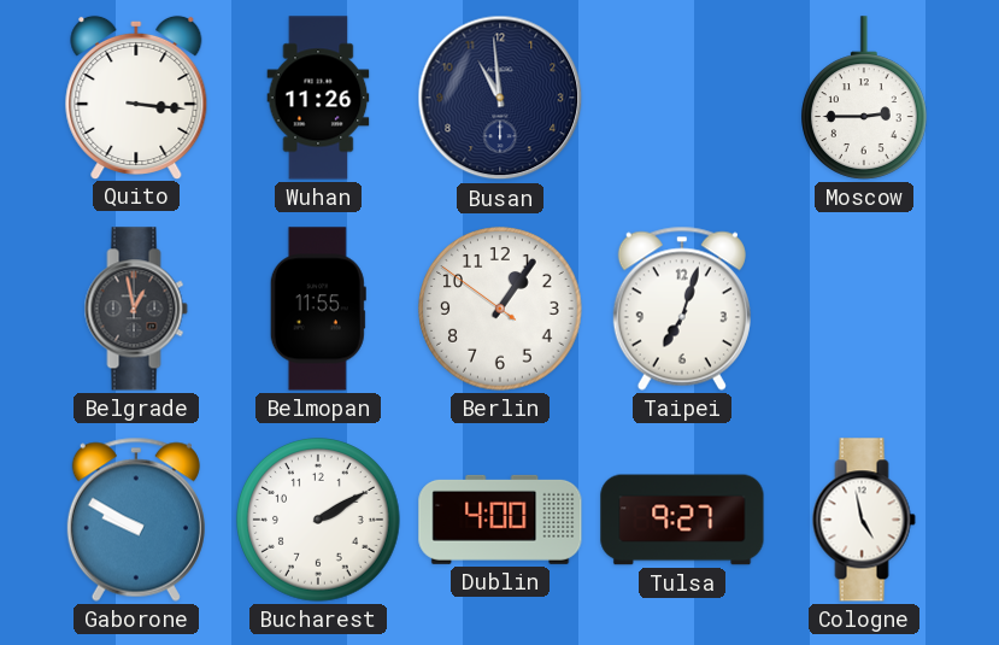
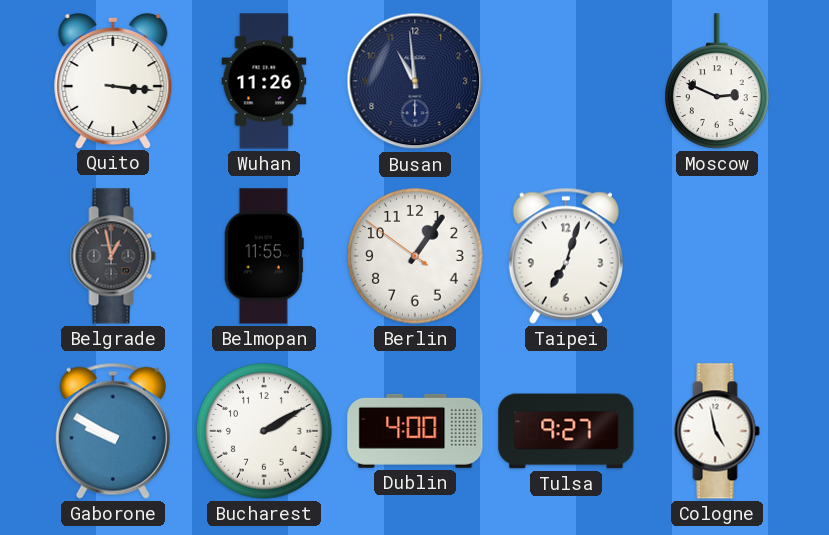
Moscow: 2:45 -> 2:49 (718, 81)
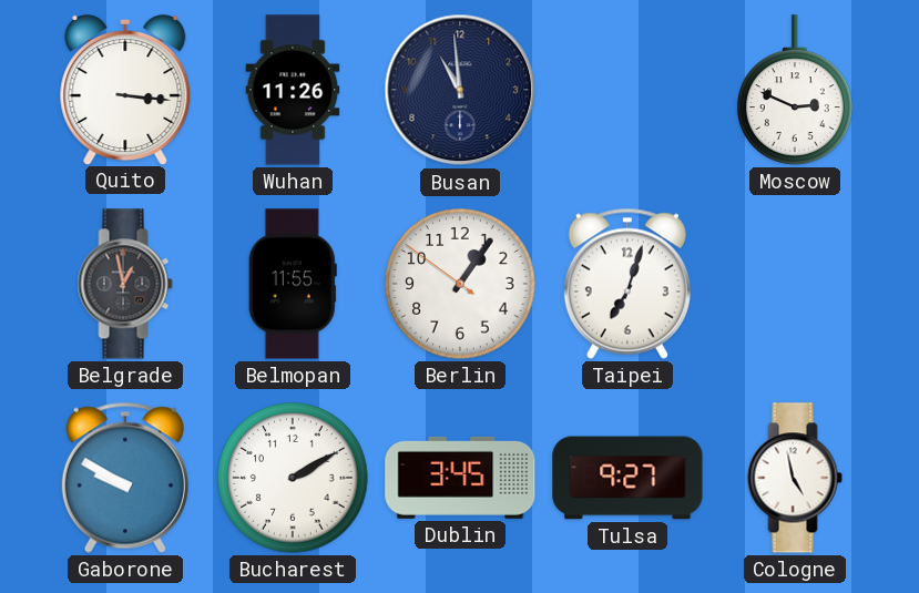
Dublin: 4:00 -> 3:45 (460, 478)
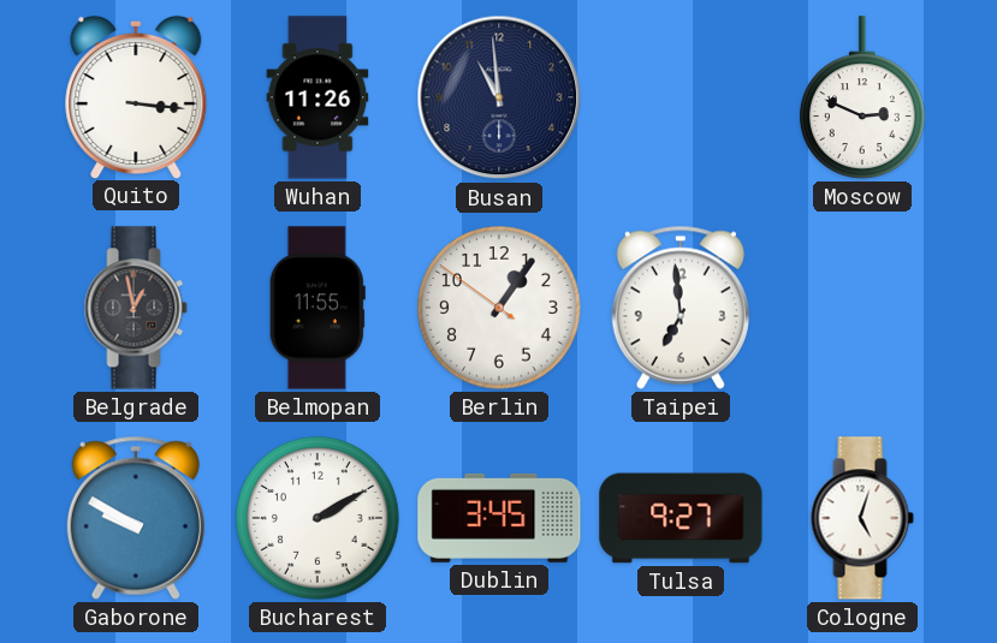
Taipei: 7:03 -> 6:59 (681, 308)
Cologne: 4:58 -> 5:03 (862, 518)
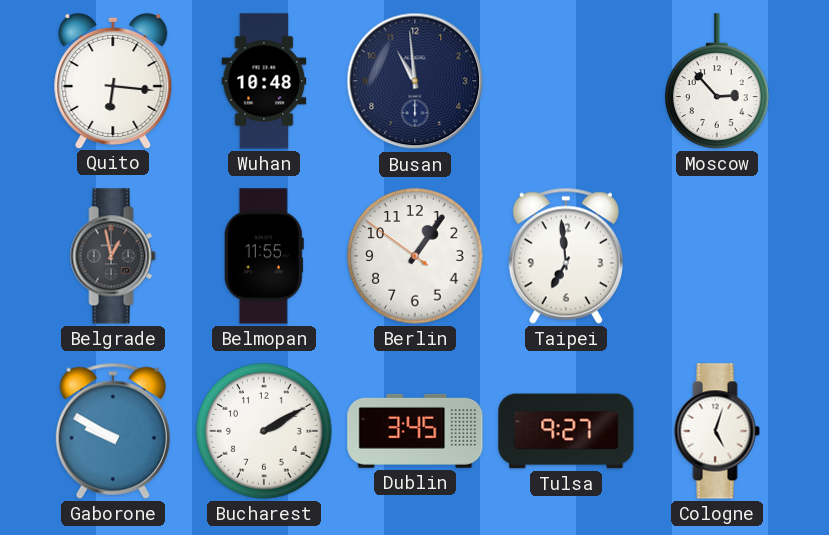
Quito: 3:16 -> 6:16 (113, 80)
Wuhan: 11:26 -> 10:48 (264, 81)
Moscow: 2:49 -> 2:53 (718, 81)
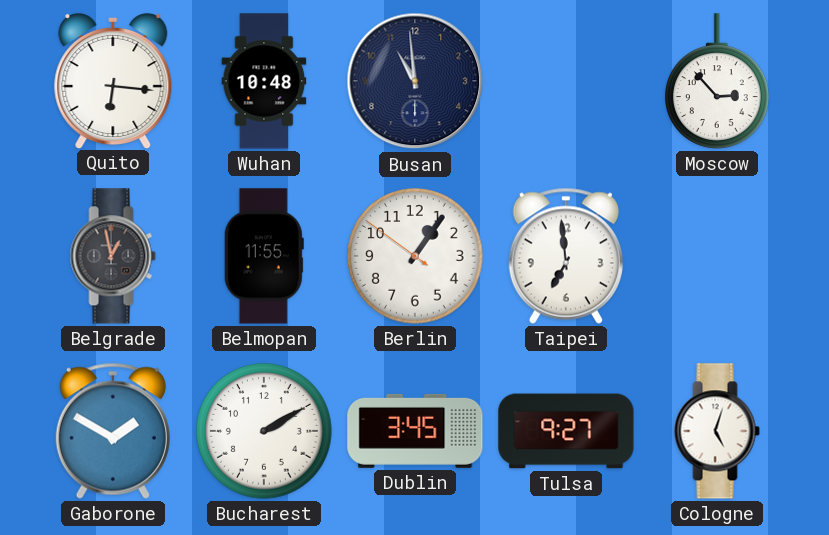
Gaborone: 9:50 -> 1:50 (113, 431)
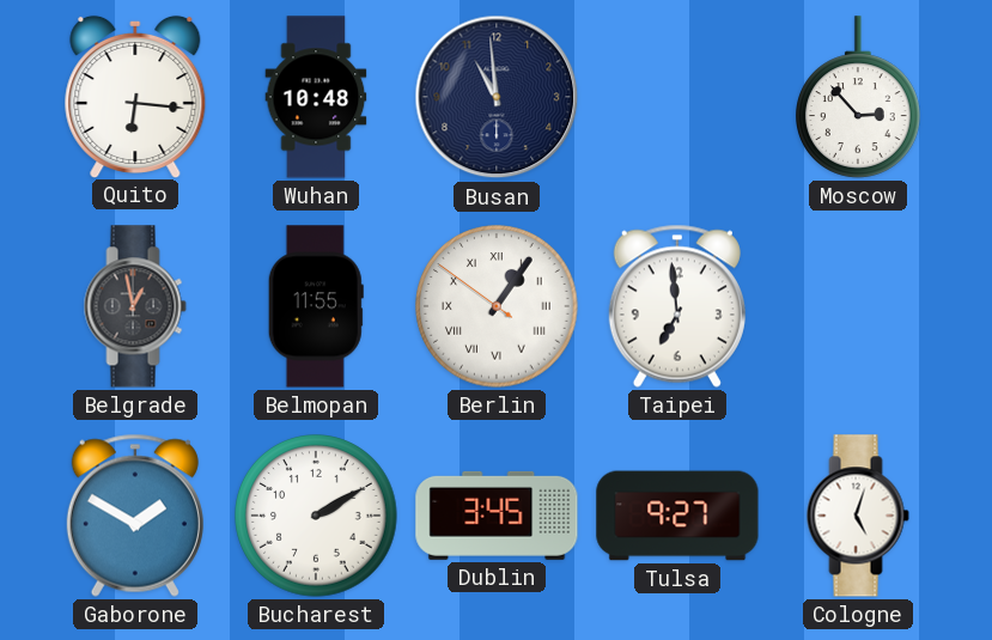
Berlin numerals: Arabic -> Roman (497, 306)
